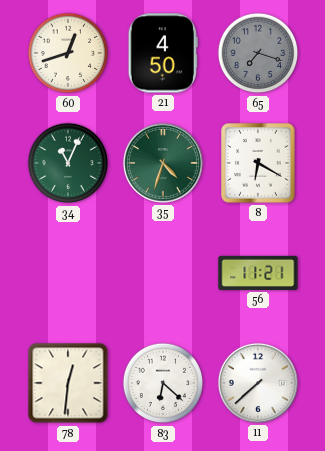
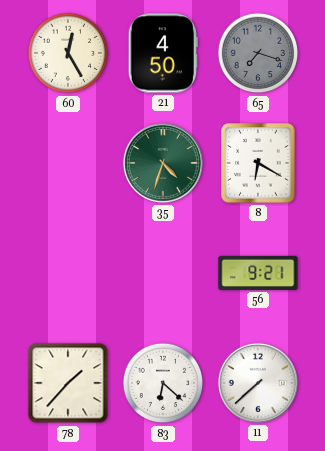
60: 12:42 -> 12:25 (68, 53)
34: 11:04 -> none (68, 163)
56: 11:21 -> 9:21 (258, 273)
78: 12:31 -> 1:37 (68, 383)
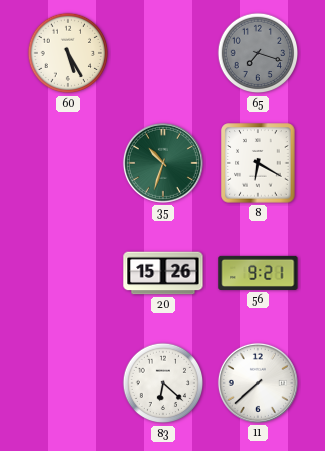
60: 12:25 -> 5:25 (68, 53)
21: 4:50 -> none (163, 53)
35: 4:33 -> 10:33 (163, 163)
20: none -> 15:26 (163, 273)
78: 1:37 -> none (68, 383)
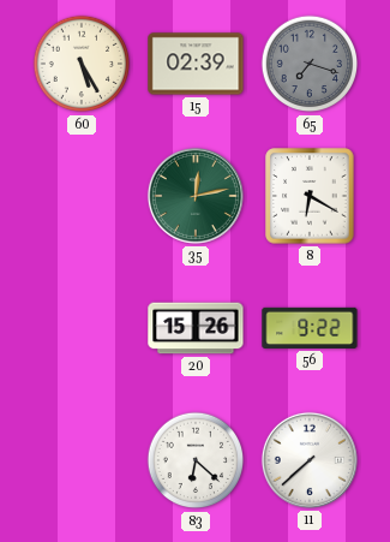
15: none -> 02:39 (196, 64)
35: 10:33 -> 12:13 (196, 196)
56: 9:21 -> 9:22 (310, 328)
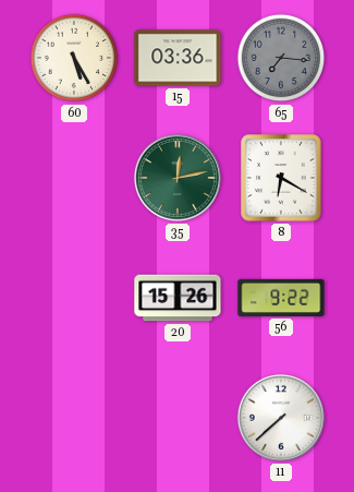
15: 02:39 -> 03:36 (178, 58)
65: 7:18 -> 7:16 (281, 58)
83: 6:22 -> none (196, 460)
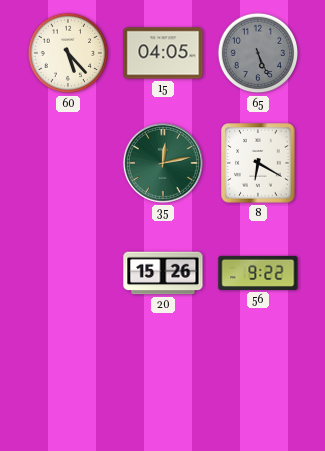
60: 5:25 -> 5:23 (68, 53)
15: 03:36 -> 04:05 (163, 53)
65: 7:16 -> 5:26 (258, 53)
11: 7:38 -> none (281, 418)
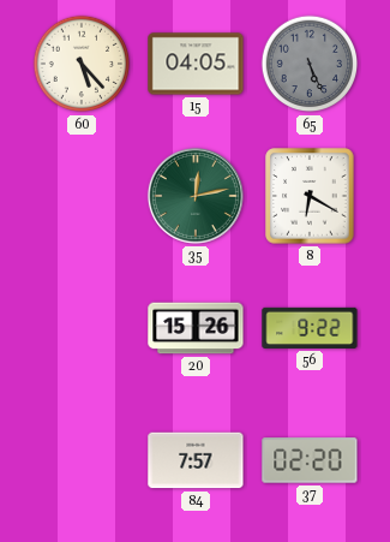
84: none -> 7:57 (196, 460)
37: none -> 02:20 (310, 460)
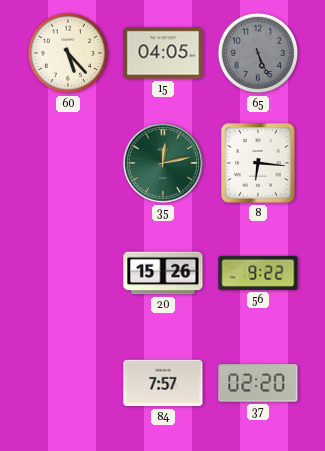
8: 6:20 -> 6:16 (258, 163)
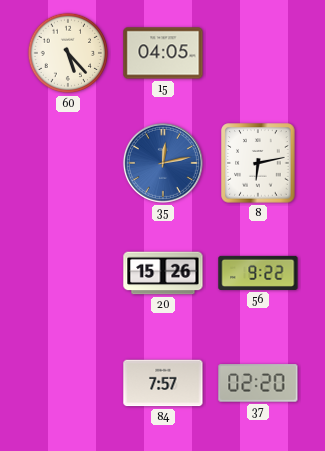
65: 5:26 -> none (258, 53)
35 dial: green -> blue (163, 163)
8: 6:16 -> 6:13 (258, 163)
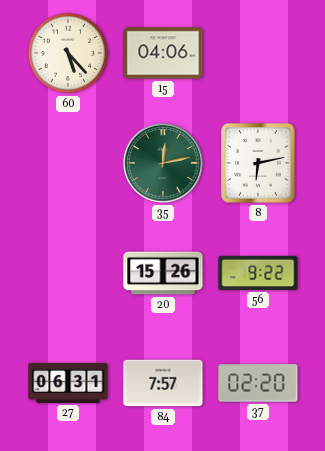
15: 04:05 -> 04:06 (163, 53)
35 dial: blue -> green (163, 163)
27: none -> 06:31 (68, 383)
